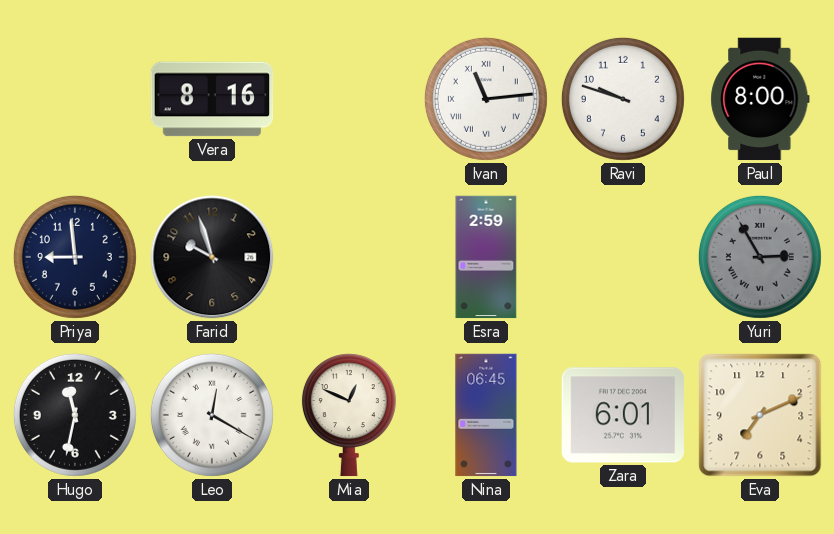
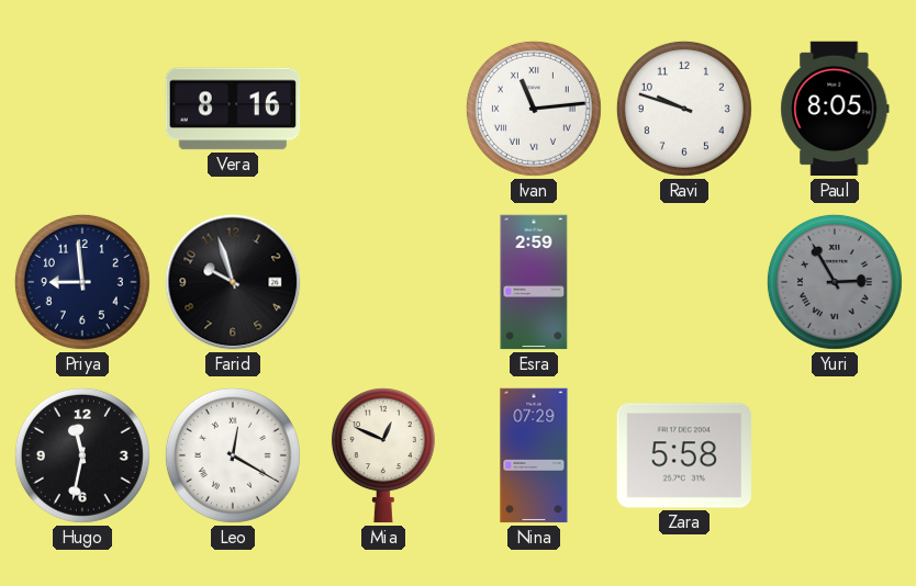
Paul: 8:00 -> 8:05 (835, 109)
Nina: 06:45 -> 07:29 (534, 455)
Zara: 6:01 -> 5:58 (683, 455)
Eva: 7:11 -> none (760, 415)
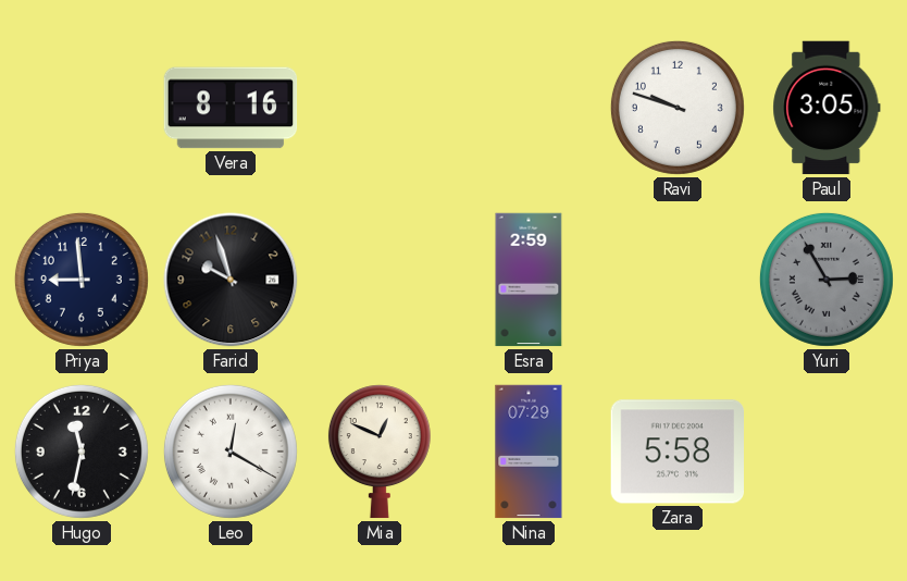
Ivan: 11:14 -> none (534, 109)
Paul: 8:05 -> 3:05 (827, 108)
